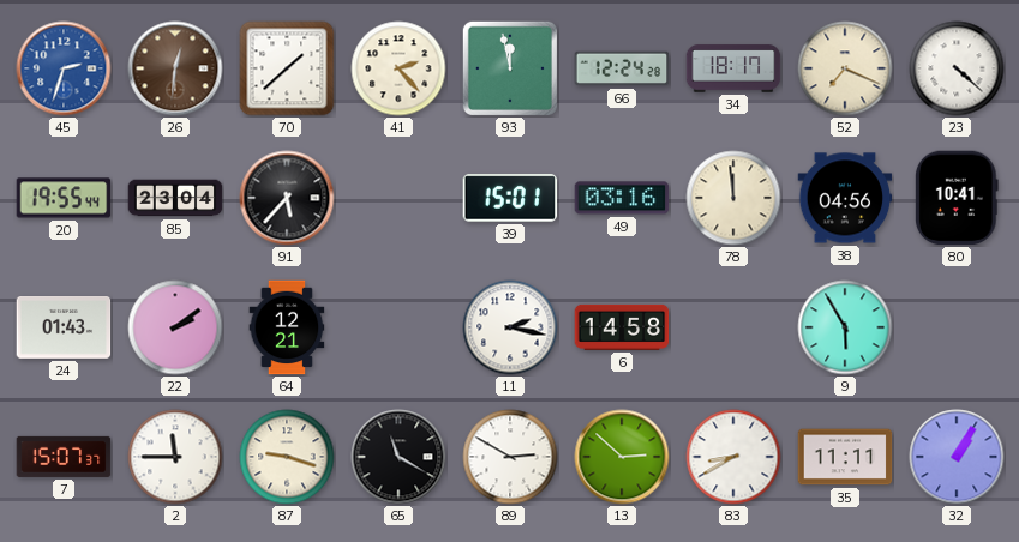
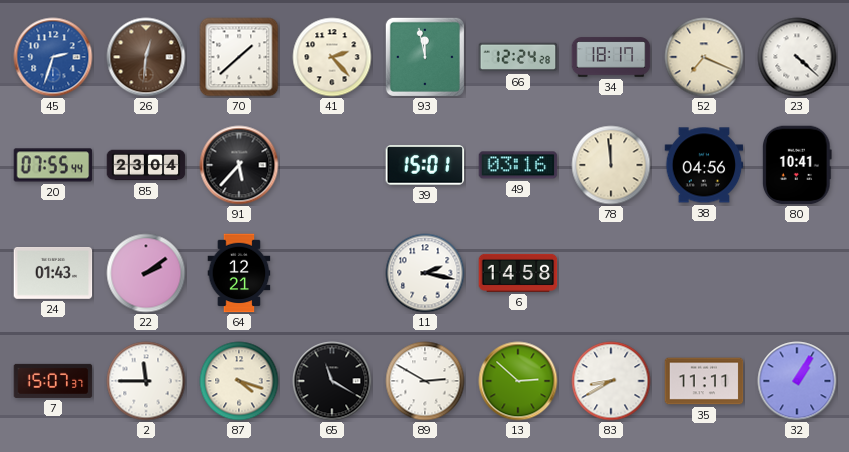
20: 19:55 -> 07:55 (53, 165)
9: 5:55 -> none (845, 327)
87: 9:18 -> 4:18 (239, 381)
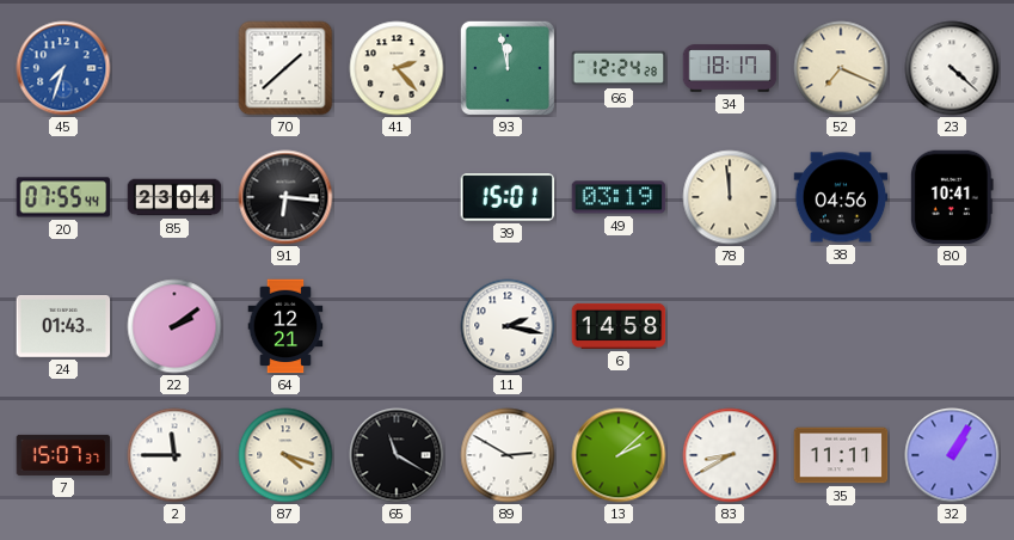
45: 2:33 -> 7:33 (63, 68)
26: 12:31 -> none (146, 57)
91: 5:37 -> 6:16 (285, 197)
49: 03:16 -> 03:19 (619, 197)
13: 2:52 -> 2:08 (619, 455)
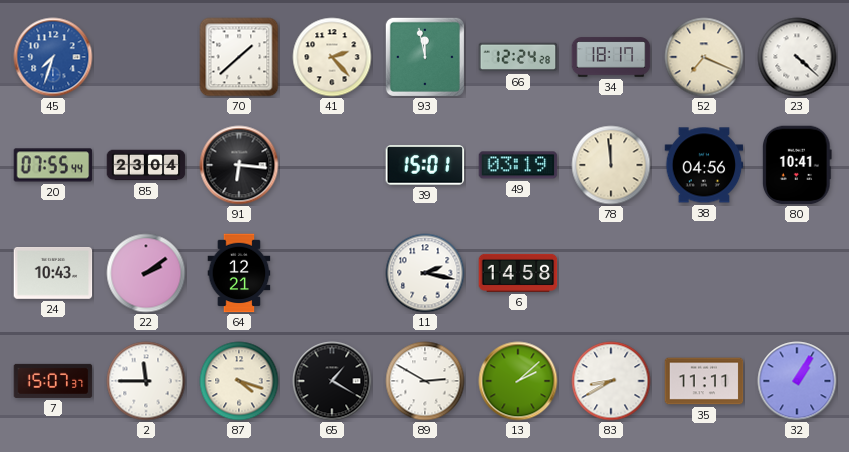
24: 01:43 -> 10:43 (53, 274)
65: 11:20 -> 1:20 (332, 381)
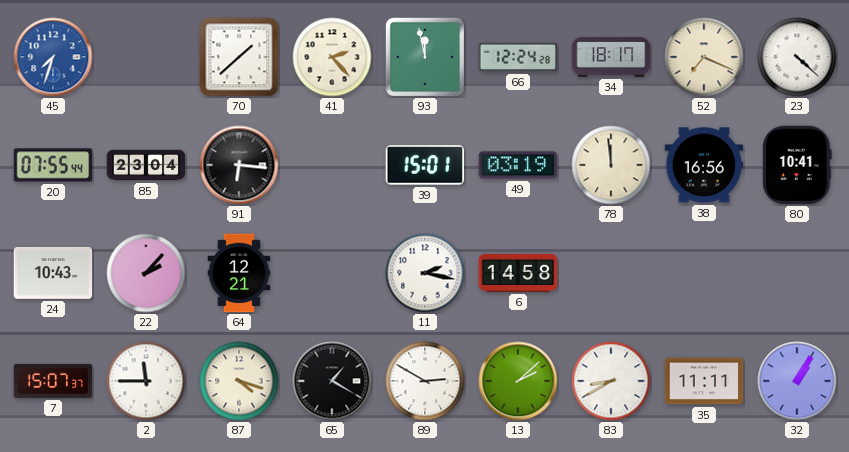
38: 04:56 -> 16:56 (704, 165)
22: 2:09 -> 2:07 (146, 273)
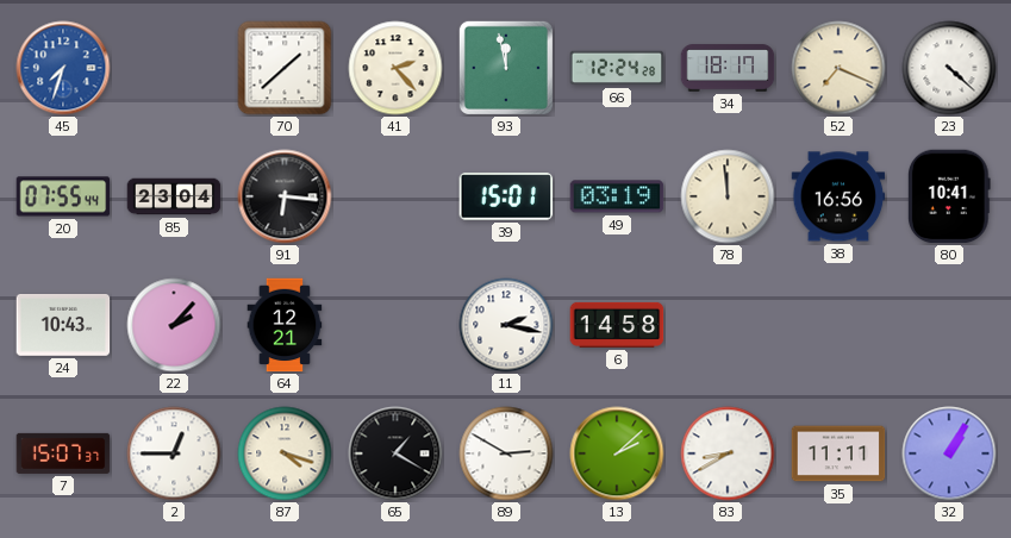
2: 11:45 -> 12:45 (174, 453)
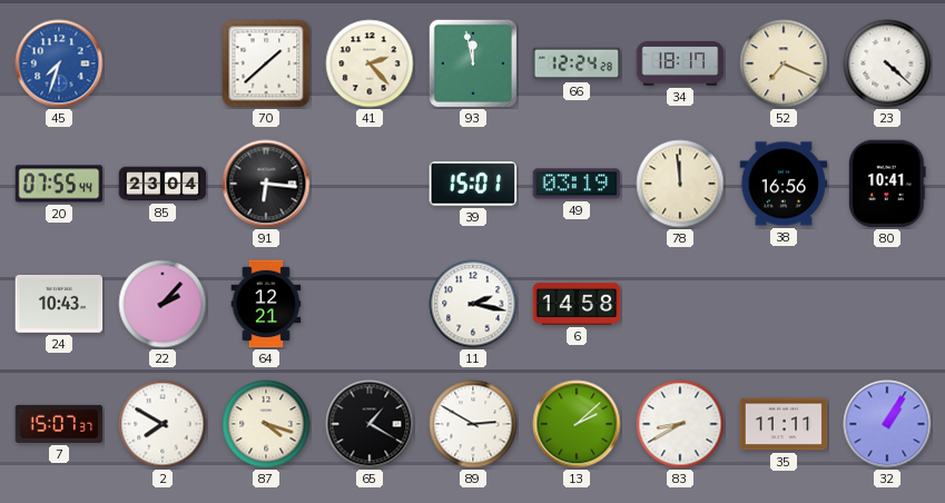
2: 12:45 -> 7:50 (163, 424)
